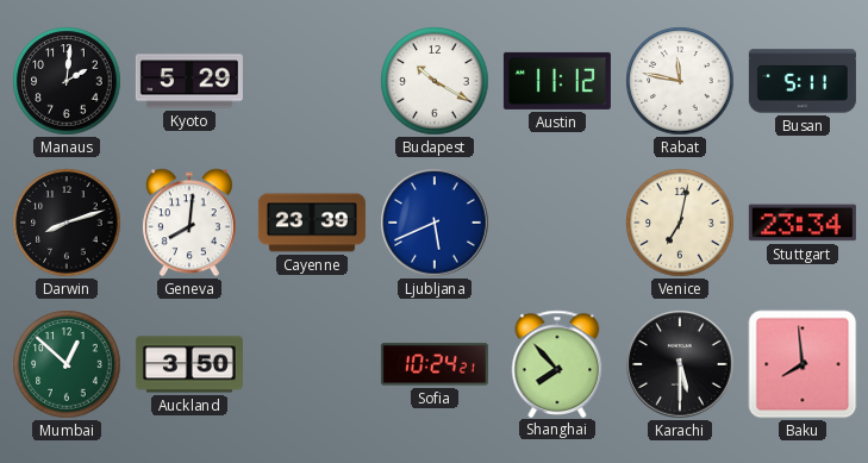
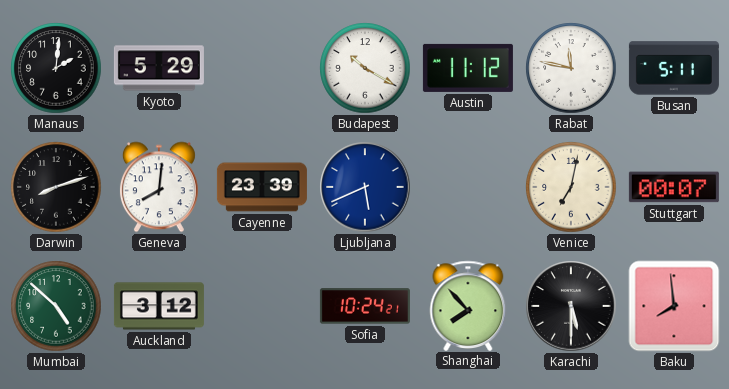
Stuttgart: 23:34 -> 00:07 (674, 187)
Mumbai: 12:52 -> 4:52 (56, 306)
Auckland: 3:50 -> 3:12 (159, 306)
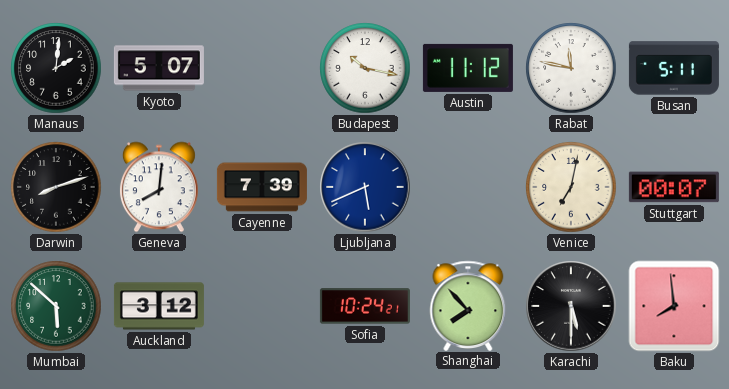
Kyoto: 5:29 -> 5:07 (159, 68)
Budapest: 10:20 -> 10:17 (365, 68)
Cayenne: 23:39 -> 7:39 (262, 187)
Mumbai: 4:52 -> 5:52 (56, 306)
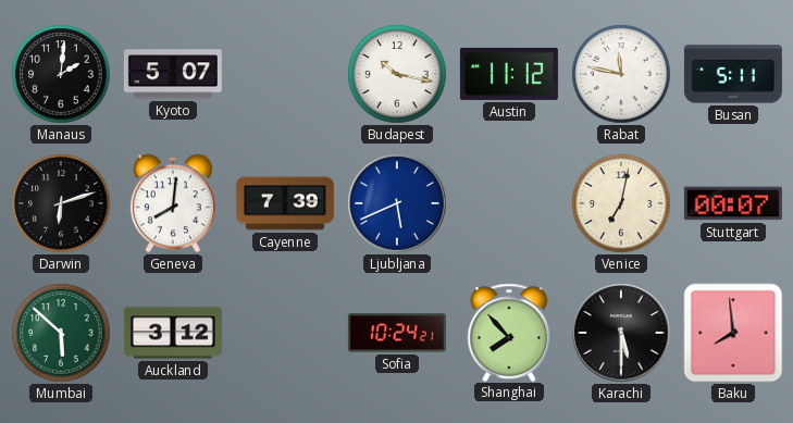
Darwin: 8:12 -> 6:12 (61, 203)
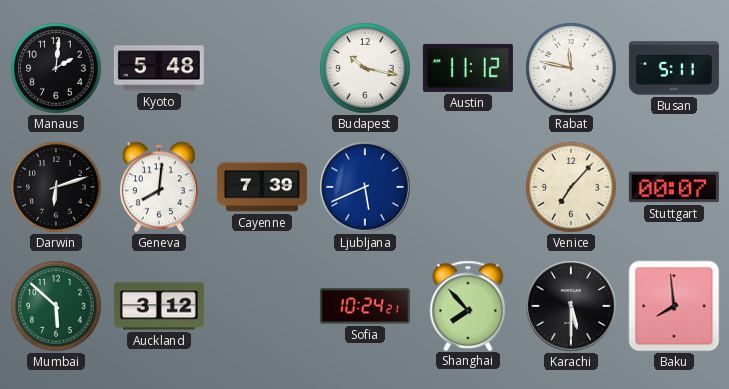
Kyoto: 5:07 -> 5:48 (159, 68)
Venice: 7:02 -> 7:07 (571, 187)
